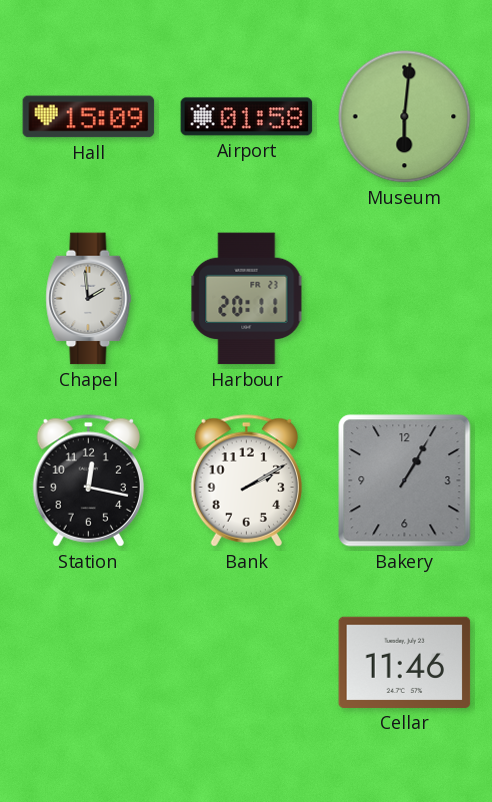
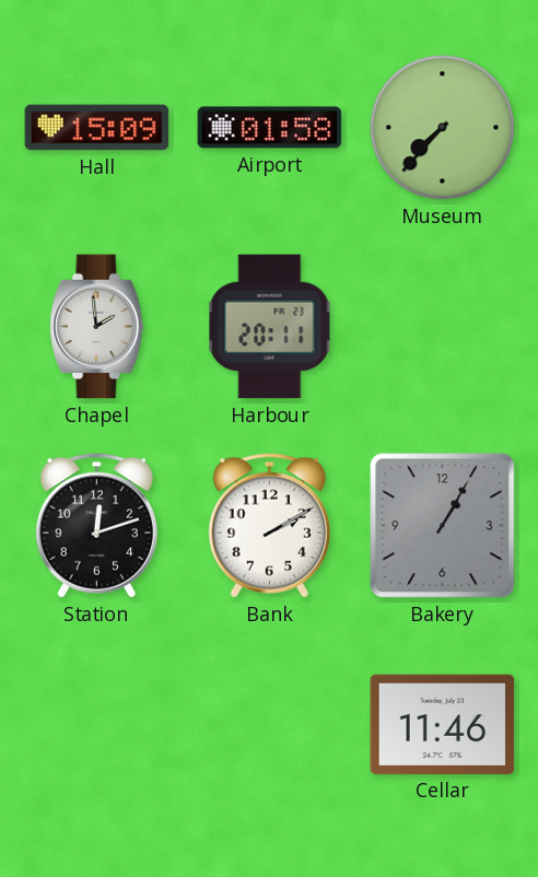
Museum: 6:01 -> 7:37 (443, 128)
Station: 12:17 -> 12:12 (96, 526)
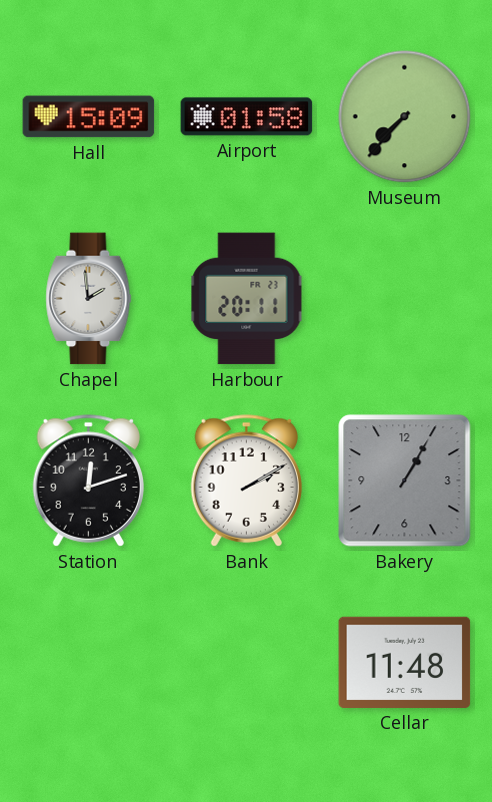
Cellar: 11:46 -> 11:48 (405, 662)
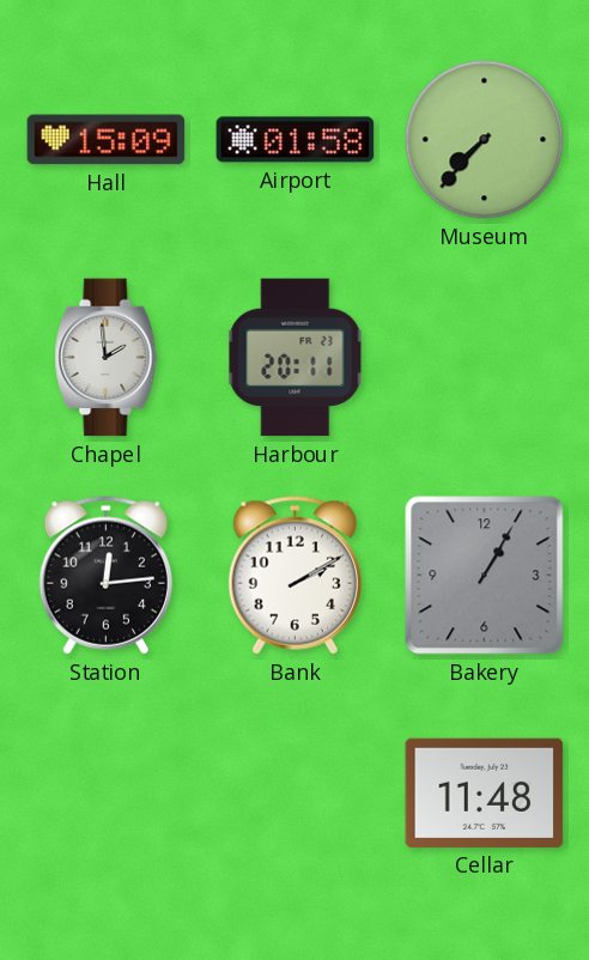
Station: 12:12 -> 12:14 (105, 576)
